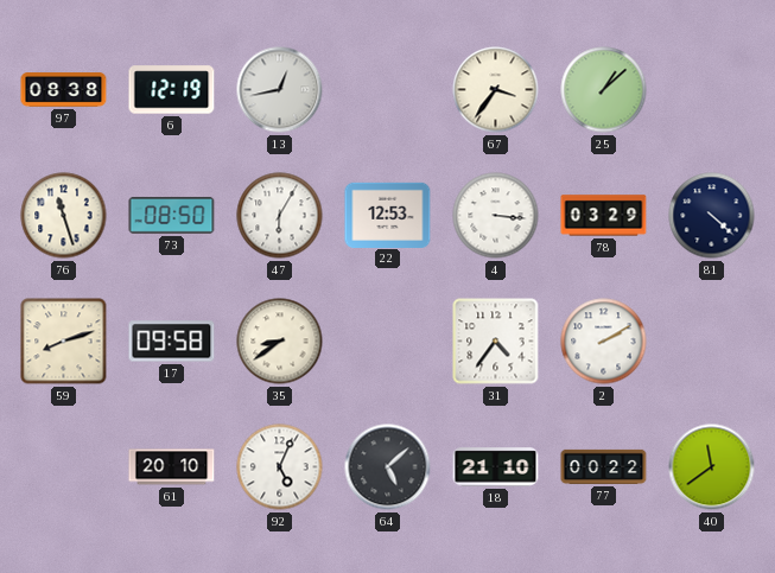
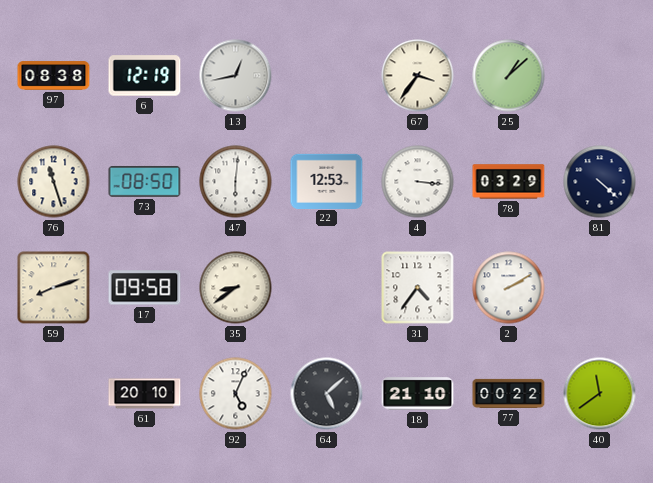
47: 6:05 -> 6:01 (236, 182)
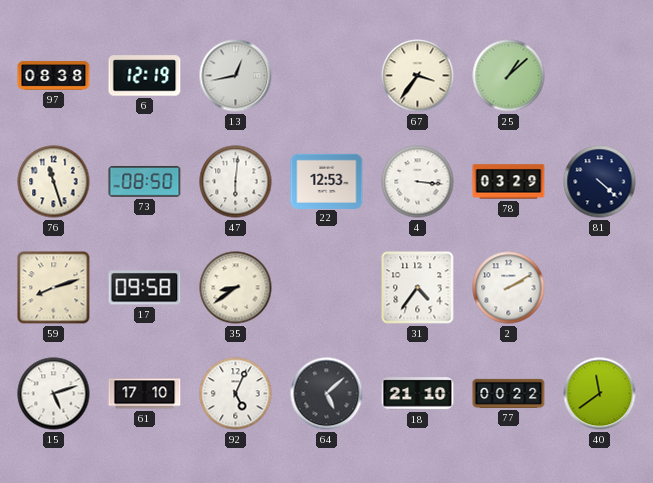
15: none -> 5:12 (54, 394)
61: 20:10 -> 17:10 (145, 394)
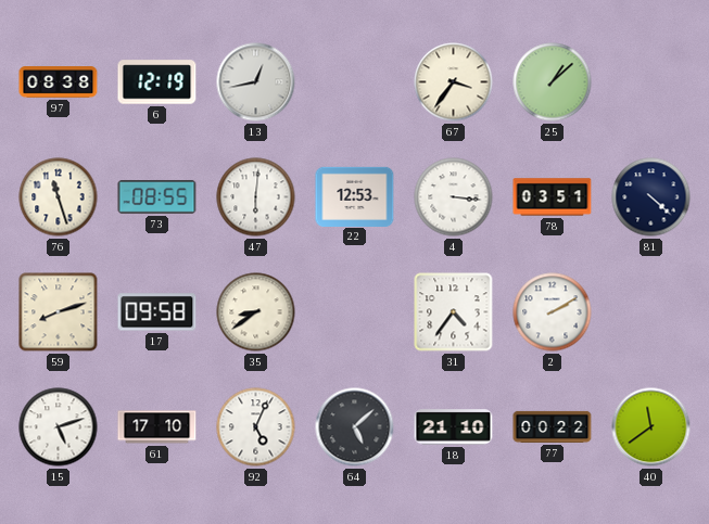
73: 08:50 -> 08:55 (157, 196)
78: 03:29 -> 03:51 (553, 197)
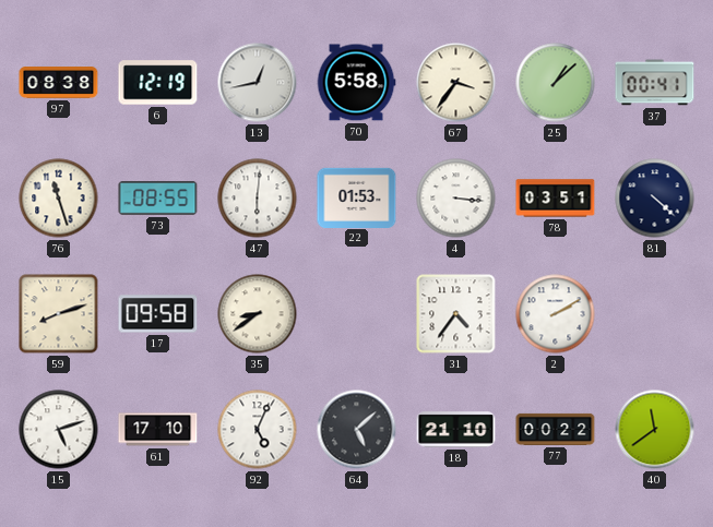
70: none -> 5:58 (356, 83)
37: none -> 00:41 (655, 83)
22: 12:53 -> 01:53 (357, 197)
